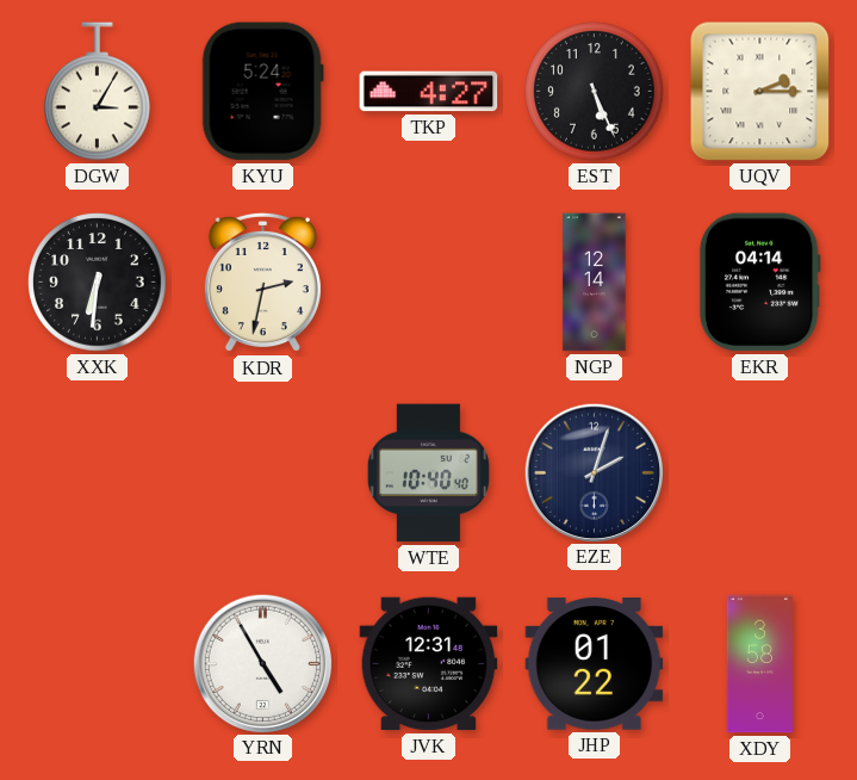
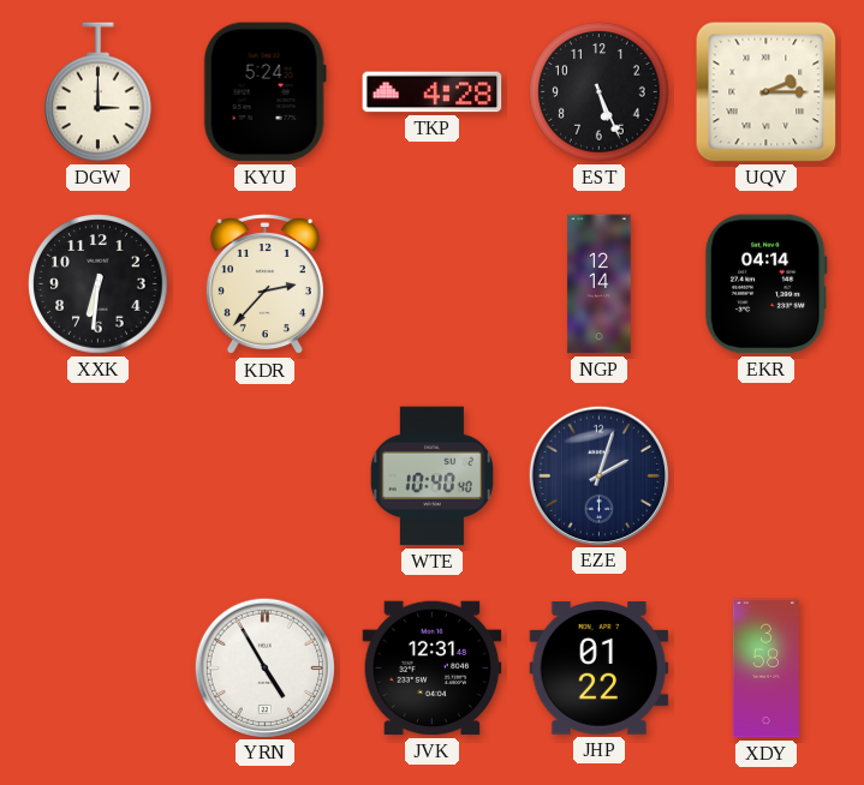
DGW: 3:05 -> 3:00 (99, 92)
TKP: 4:27 -> 4:28 (433, 92)
KDR: 2:32 -> 2:37 (264, 284)
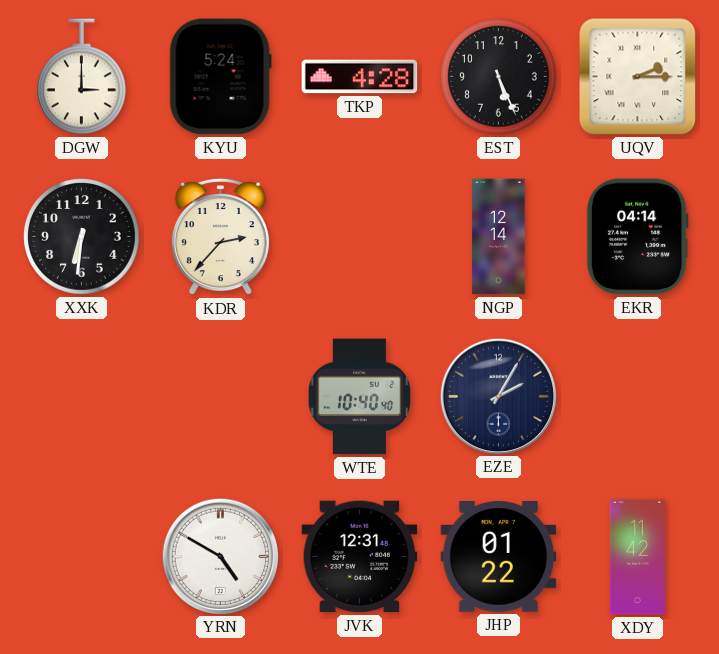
EZE: 2:03 -> 2:05 (498, 396)
YRN: 4:55 -> 4:50 (220, 556)
XDY: 3:58 -> 11:42 (637, 557)
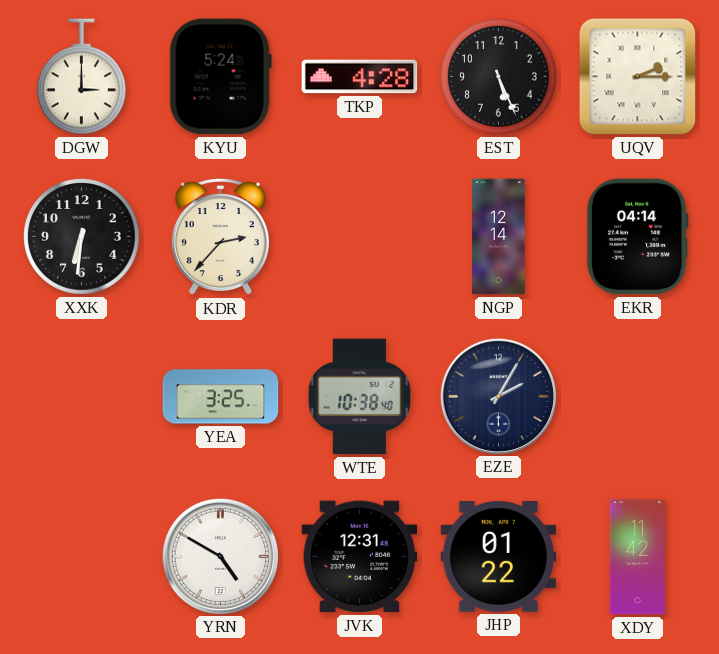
YEA: none -> 3:25 (221, 397)
WTE: 10:40 -> 10:38 (359, 397)
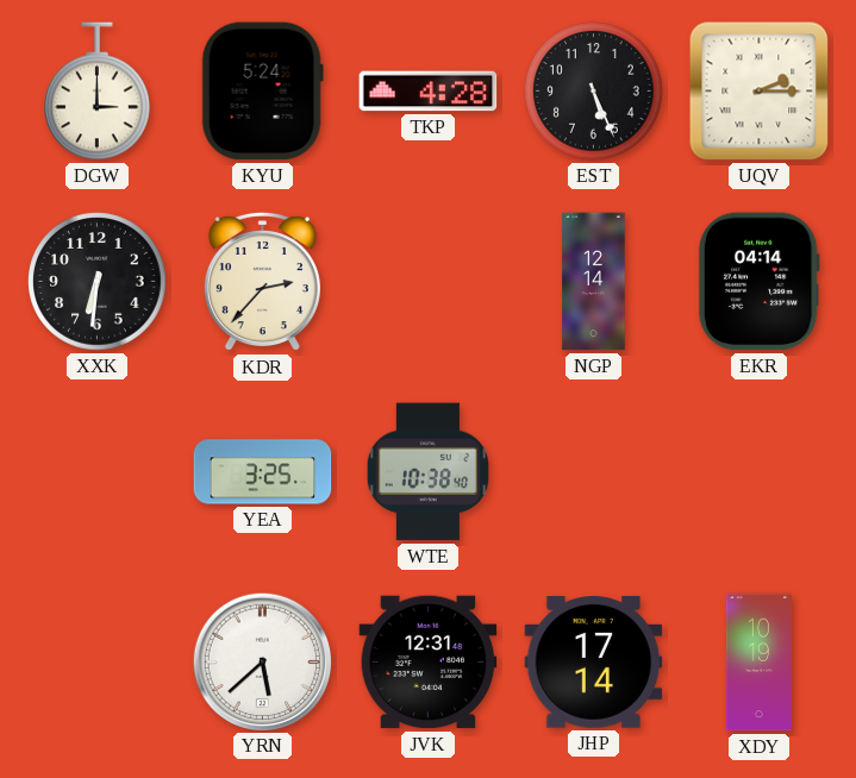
EZE: 2:05 -> none (498, 396)
YRN: 4:50 -> 5:38 (262, 661)
JHP: 01:22 -> 17:14 (594, 663)
XDY: 11:42 -> 10:19 (758, 663)
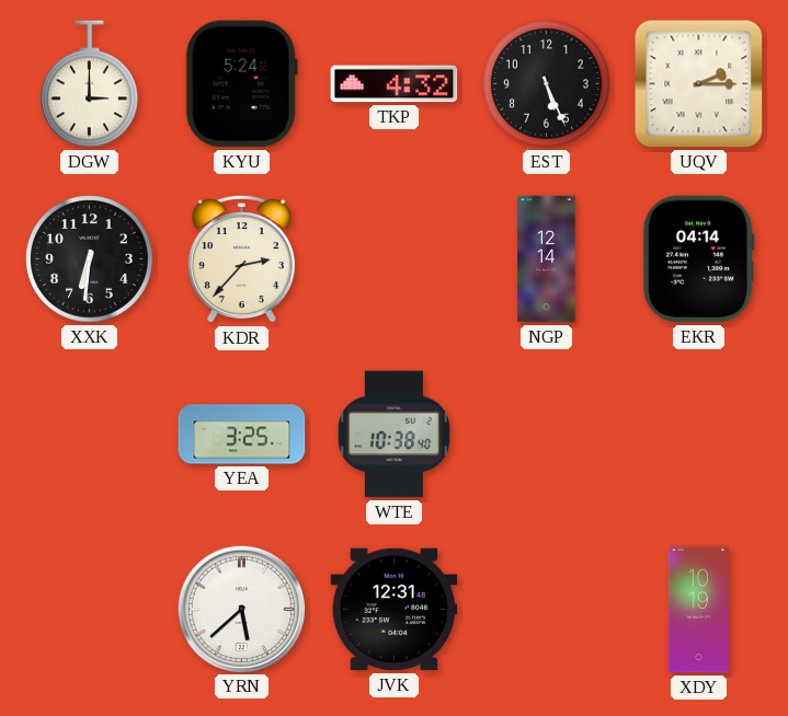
TKP: 4:28 -> 4:32 (395, 84)
JHP: 17:14 -> none (594, 663)
